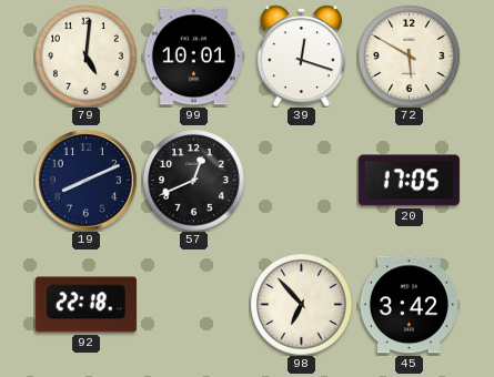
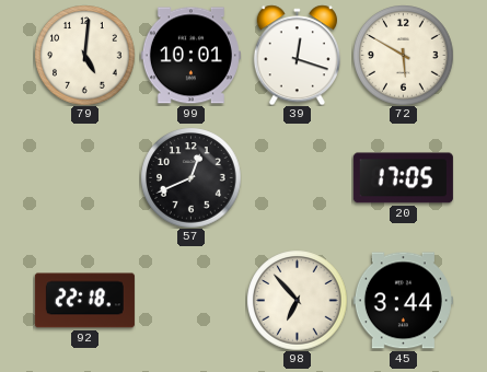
19: 8:11 -> none (87, 181)
45: 3:42 -> 3:44 (403, 301)
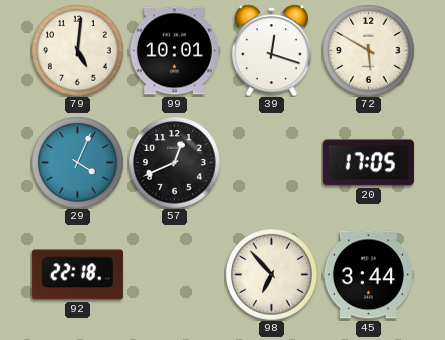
29: none -> 4:04 (77, 162)
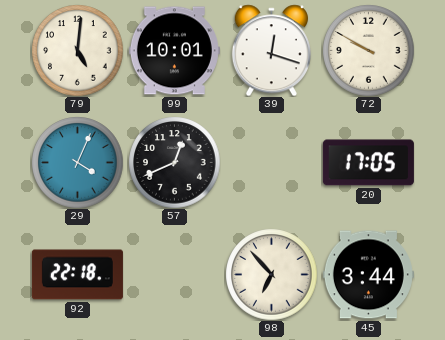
72: 5:50 -> 9:50 (368, 50)
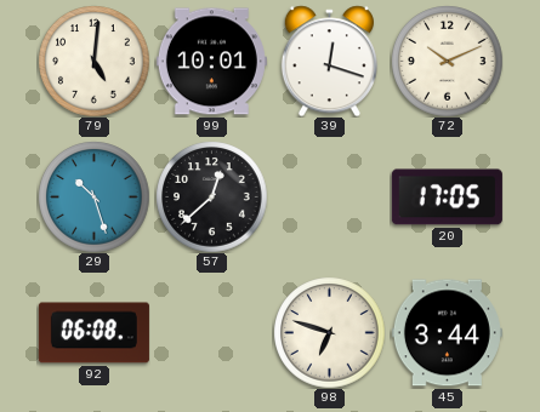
72: 9:50 -> 10:11 (447, 61)
29: 4:04 -> 10:27 (93, 196)
57: 12:41 -> 12:38 (211, 196)
92: 22:18 -> 06:08 (93, 333)
98: 6:53 -> 6:48 (329, 332)
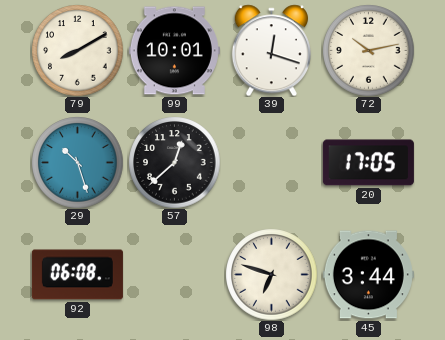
79: 5:01 -> 8:10 (77, 50)
72: 10:11 -> 10:13 (368, 50)
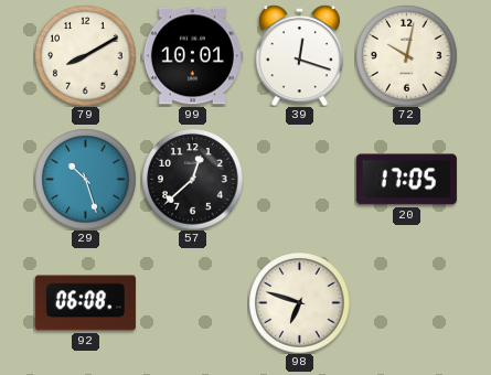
72: 10:13 -> 10:02 (406, 55)
45: 3:44 -> none (368, 275)
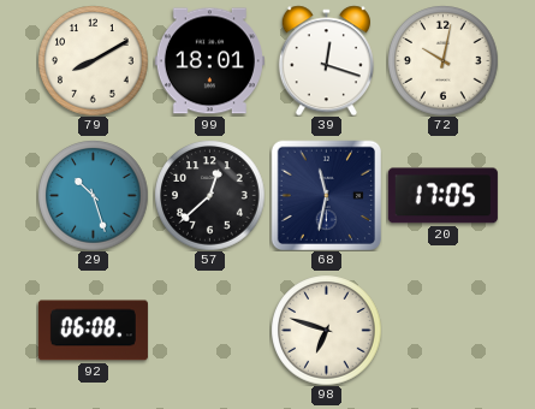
99: 10:01 -> 18:01 (209, 61)
68: none -> 11:32 (326, 195)
